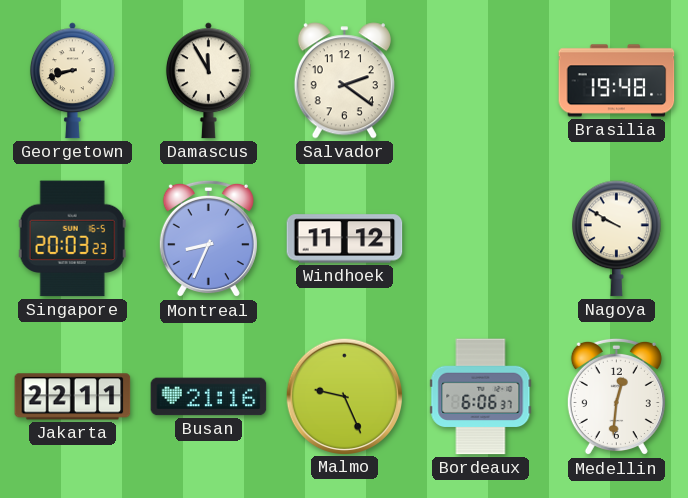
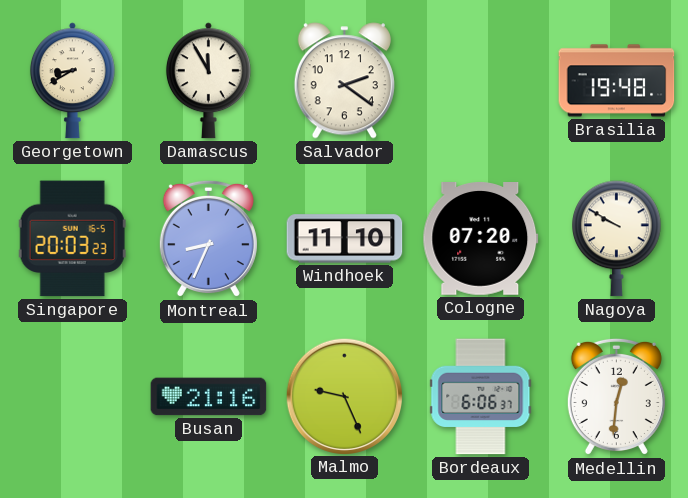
Georgetown: 8:42 -> 8:40 (72, 81)
Windhoek: 11:12 -> 11:10 (345, 239)
Cologne: none -> 07:20 (481, 239)
Jakarta: 22:11 -> none (73, 397)
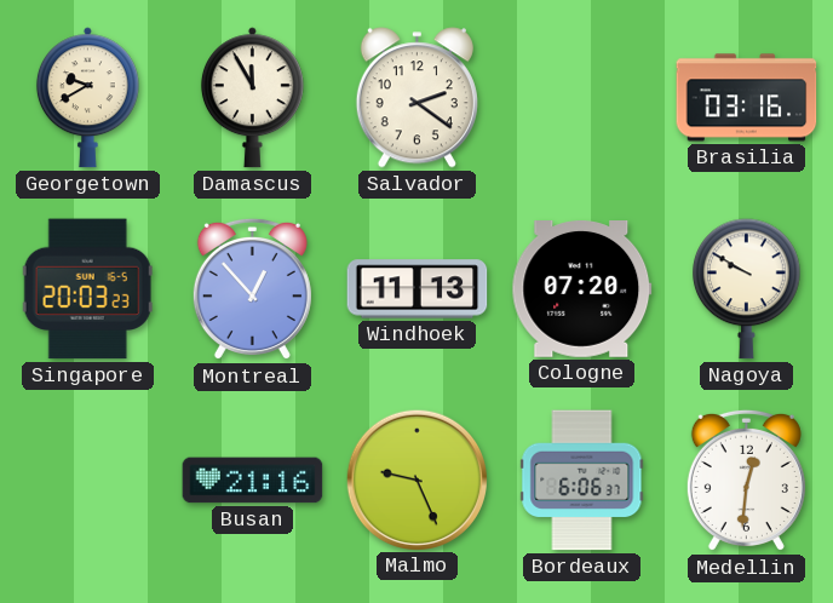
Georgetown: 8:40 -> 9:40 (87, 98)
Brasilia: 19:48 -> 03:16 (747, 98)
Montreal: 8:34 -> 12:53 (252, 289)
Windhoek: 11:10 -> 11:13 (418, 289)
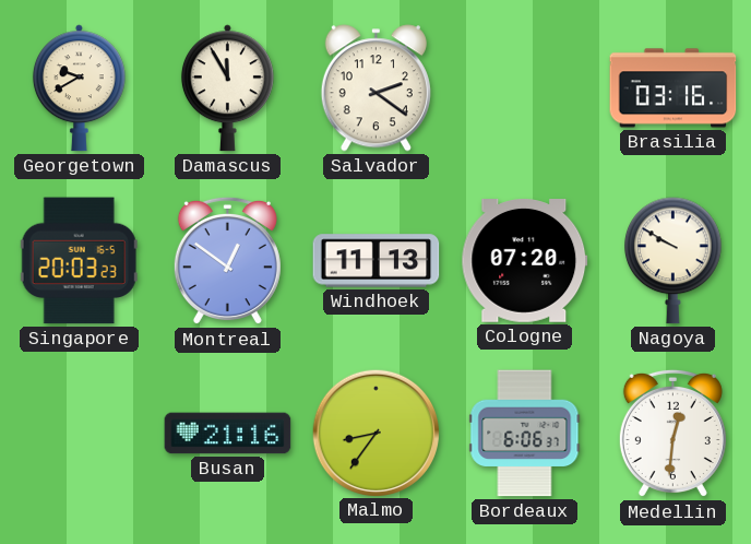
Montreal: 12:53 -> 12:51 (227, 261)
Malmo: 9:26 -> 8:36 (375, 433)
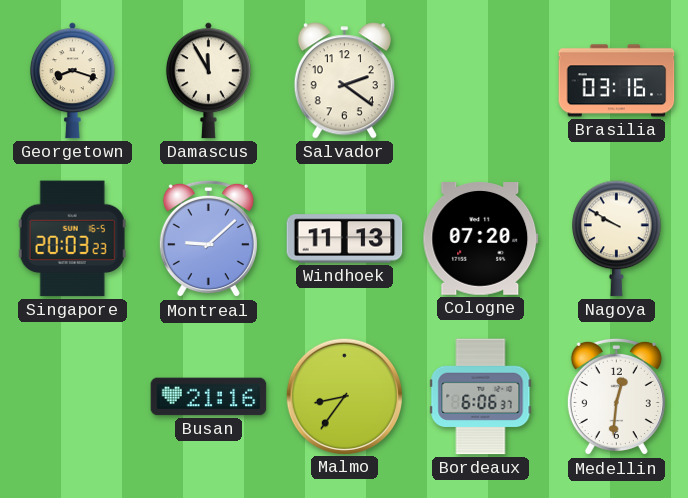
Georgetown: 9:40 -> 8:18 (72, 81)
Montreal: 12:51 -> 9:08 (208, 239)
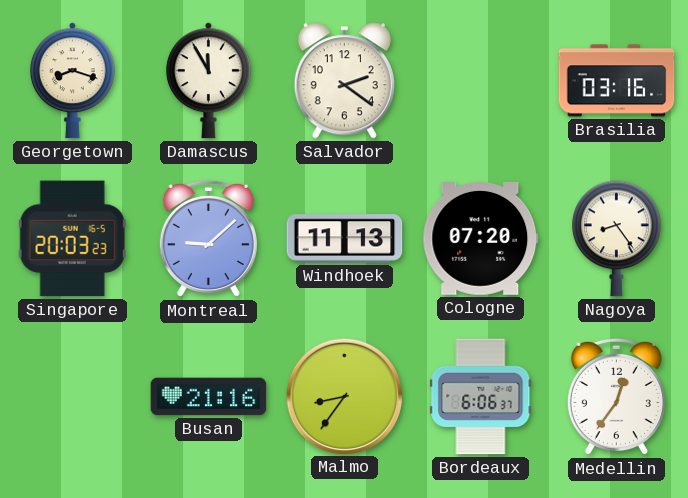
Nagoya: 9:50 -> 8:24 (617, 239)
Medellin: 12:31 -> 12:36 (616, 397)
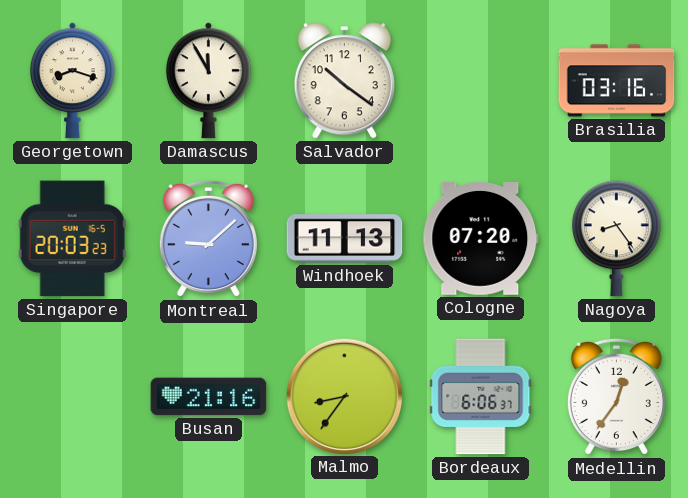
Salvador: 2:21 -> 10:21 (344, 81)
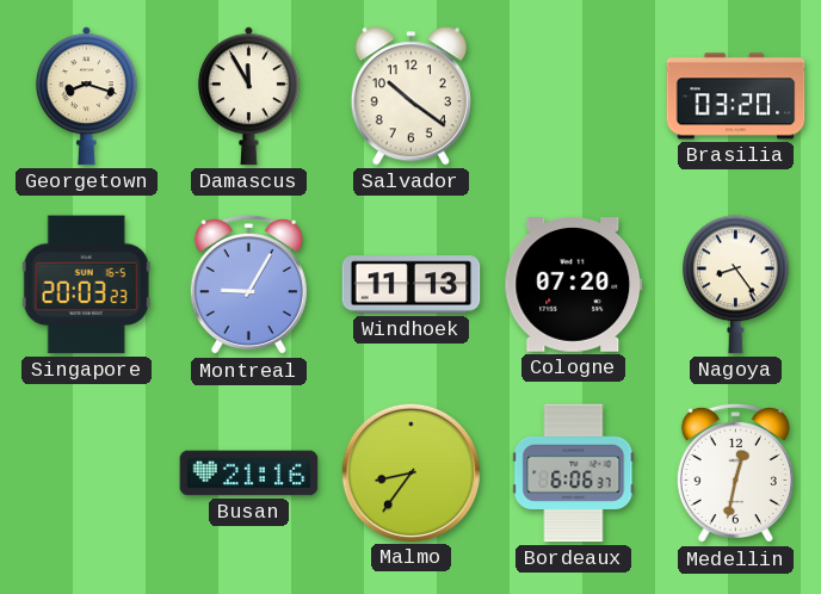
Brasilia: 03:16 -> 03:20 (736, 97)
Montreal: 9:08 -> 9:05 (248, 285)
Medellin: 12:36 -> 12:32 (735, 474)
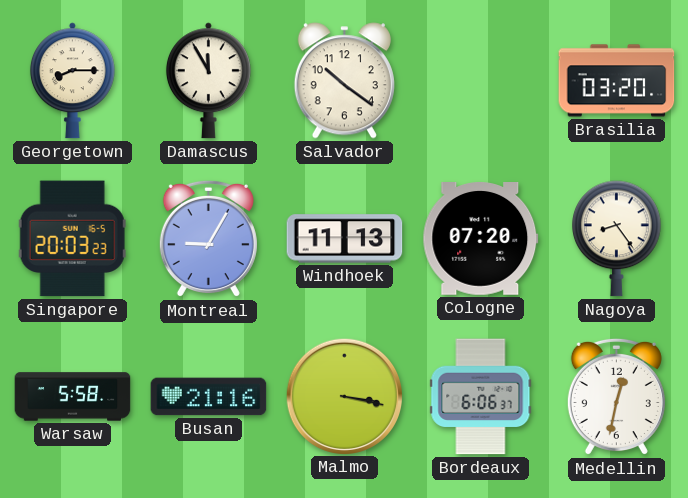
Georgetown: 8:18 -> 8:15 (72, 81)
Warsaw: none -> 5:58 (73, 397)
Malmo: 8:36 -> 3:17 (344, 396)
